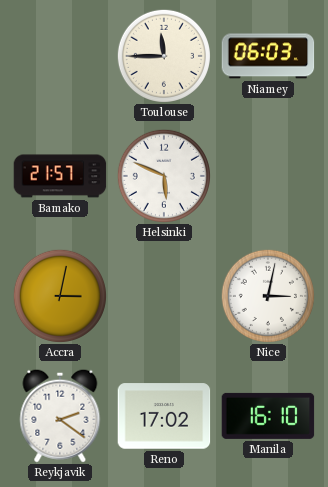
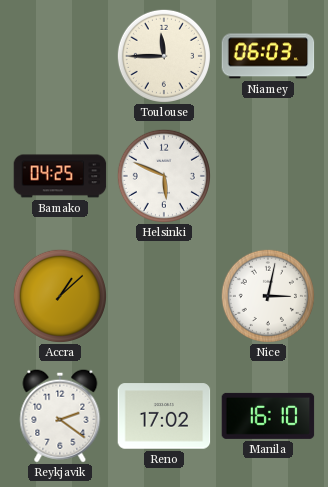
Bamako: 21:57 -> 04:25 (60, 176)
Accra: 3:02 -> 1:08 (60, 296)
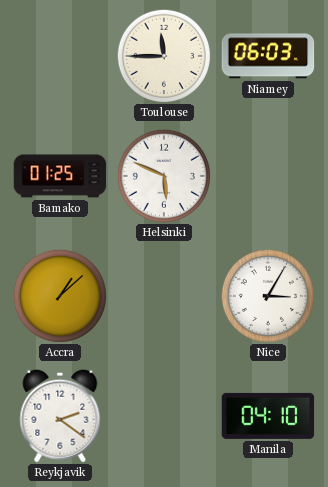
Bamako: 04:25 -> 01:25 (60, 176)
Nice: 3:02 -> 3:05 (268, 296)
Reno: 17:02 -> none (164, 416)
Manila: 16:10 -> 04:10 (268, 416)
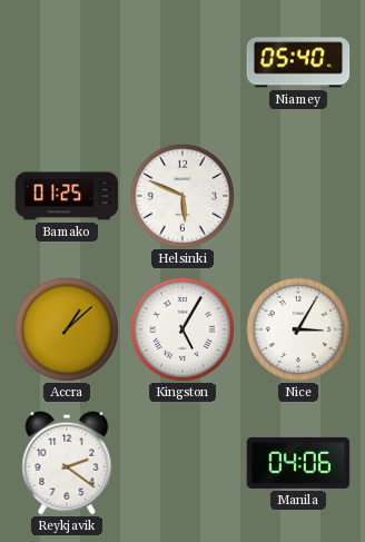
Toulouse: 11:45 -> none (164, 56)
Niamey: 06:03 -> 05:40 (298, 62)
Kingston: none -> 5:05 (182, 329)
Manila: 04:10 -> 04:06 (298, 463)
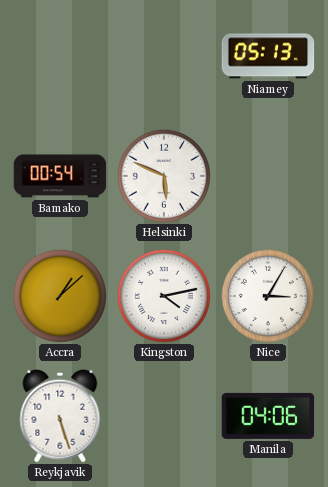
Niamey: 05:40 -> 05:13 (268, 56)
Bamako: 01:25 -> 00:54 (60, 176)
Kingston: 5:05 -> 4:13 (164, 296)
Reykjavik: 2:21 -> 5:27 (60, 416)
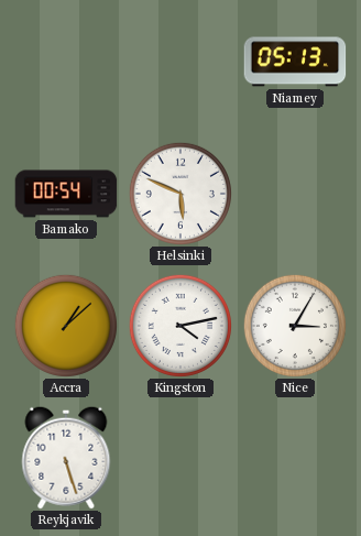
Manila: 04:06 -> none (268, 416)
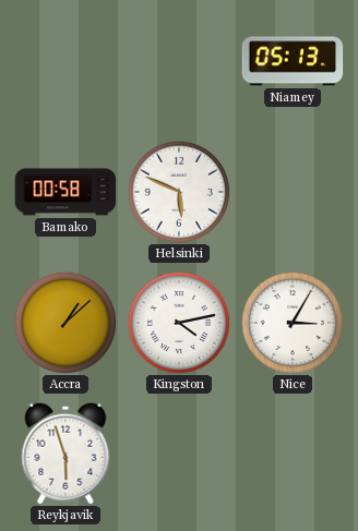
Bamako: 00:54 -> 00:58 (65, 192)
Reykjavik: 5:27 -> 5:57 (65, 454)
